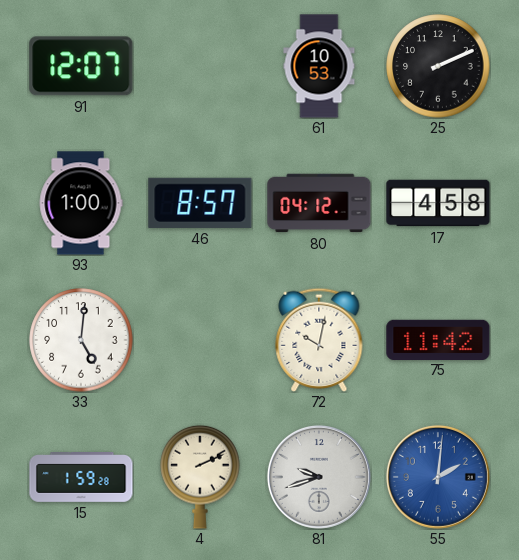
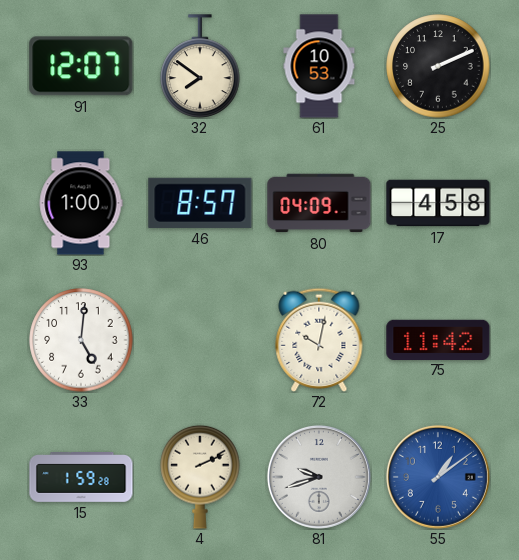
32: none -> 7:51 (200, 66)
80: 04:12 -> 04:09 (319, 203)
55: 2:01 -> 1:09 (438, 477)
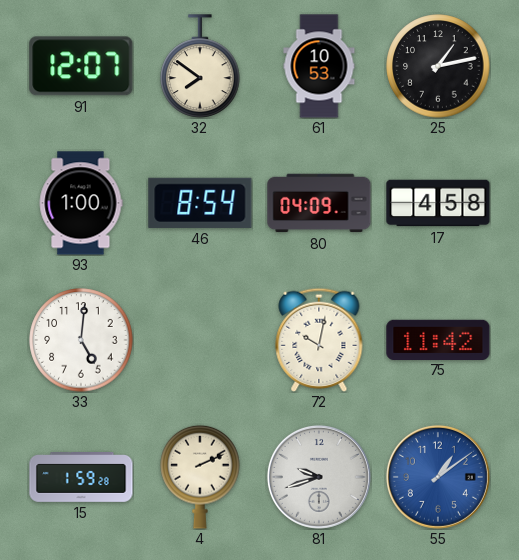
25: 2:11 -> 1:13 (438, 66)
46: 8:57 -> 8:54 (200, 203)
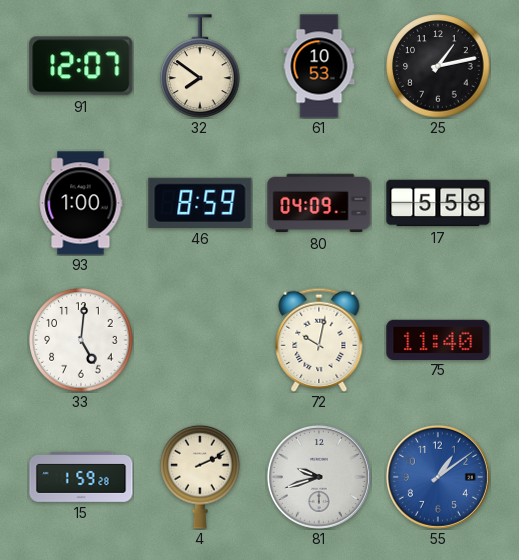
46: 8:54 -> 8:59 (200, 203)
17: 4:58 -> 5:58 (438, 203)
75: 11:42 -> 11:40 (438, 339)
